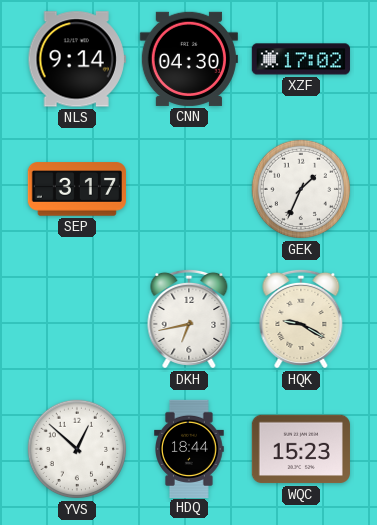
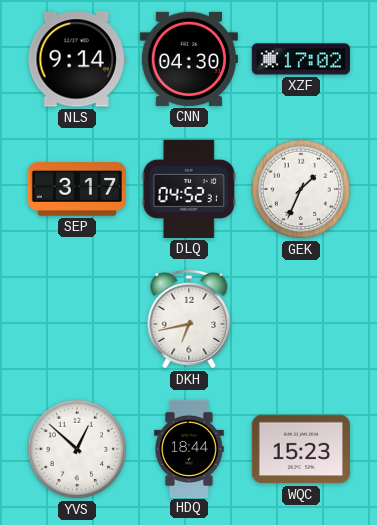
DLQ: none -> 04:52 (189, 189)
HQK: 9:20 -> none (301, 319)
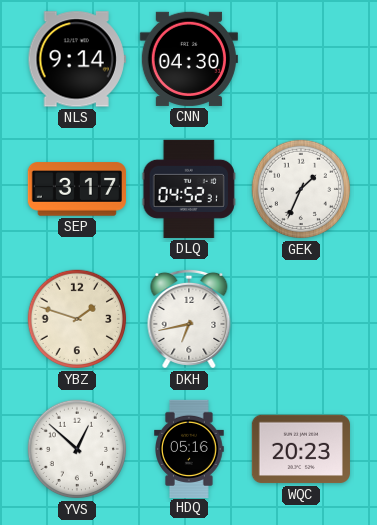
XZF: 17:02 -> none (301, 59)
YBZ: none -> 1:48 (77, 319)
HDQ: 18:44 -> 05:16 (190, 448)
WQC: 15:23 -> 20:23 (301, 449)
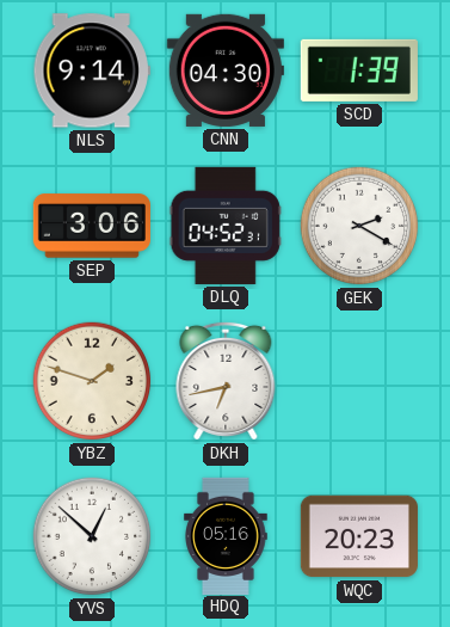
SCD: none -> 1:39 (359, 70)
SEP: 3:17 -> 3:06 (92, 226)
GEK: 1:34 -> 2:20 (359, 226)
